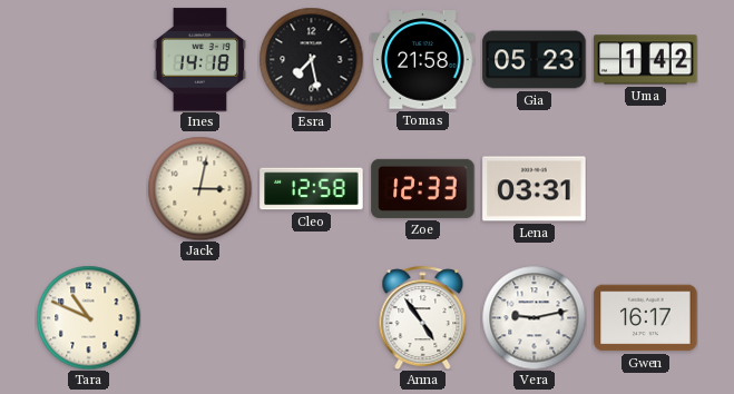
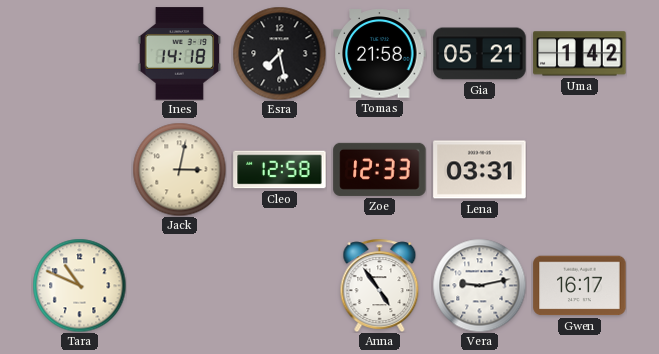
Gia: 05:23 -> 05:21 (480, 54)
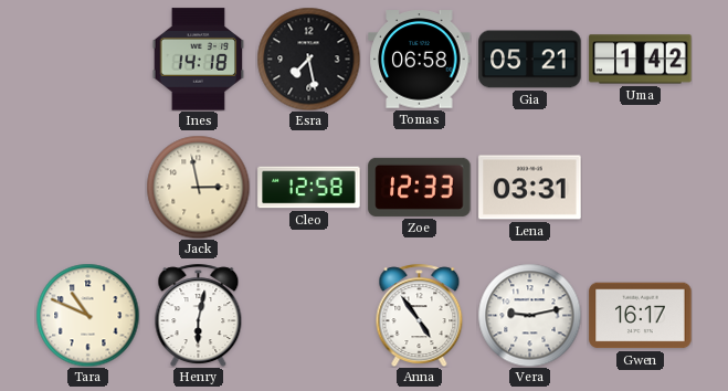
Tomas: 21:58 -> 06:58 (420, 60)
Jack: 3:02 -> 2:58 (198, 187)
Henry: none -> 6:02 (199, 315)
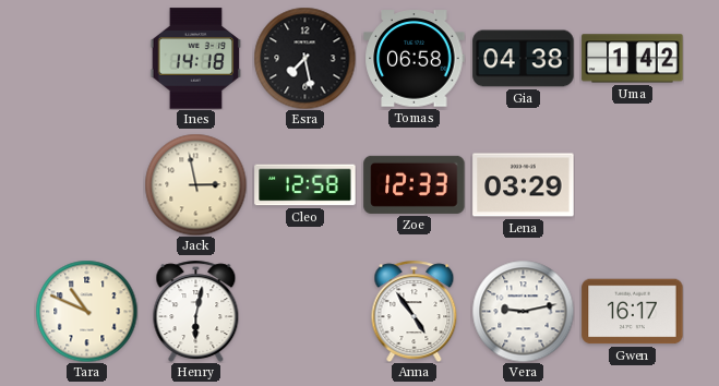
Gia: 05:21 -> 04:38 (524, 59)
Lena: 03:31 -> 03:29 (524, 185)
